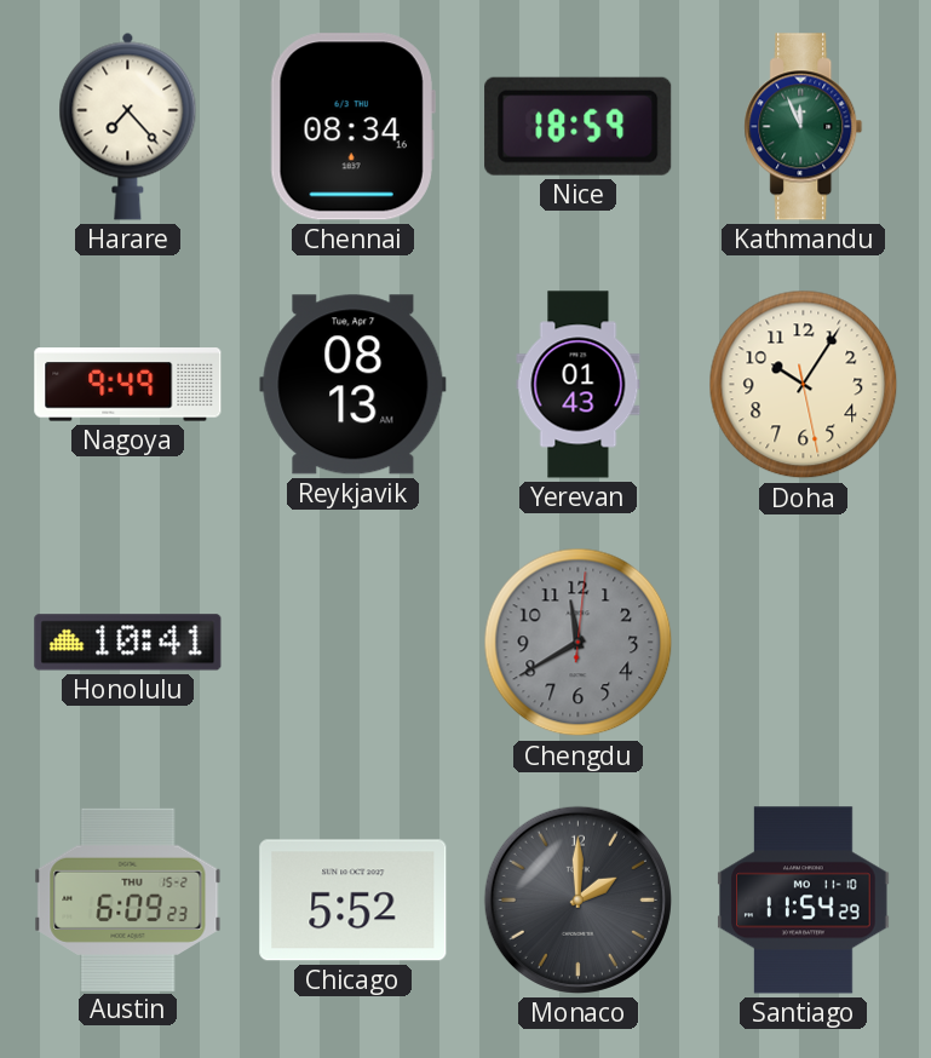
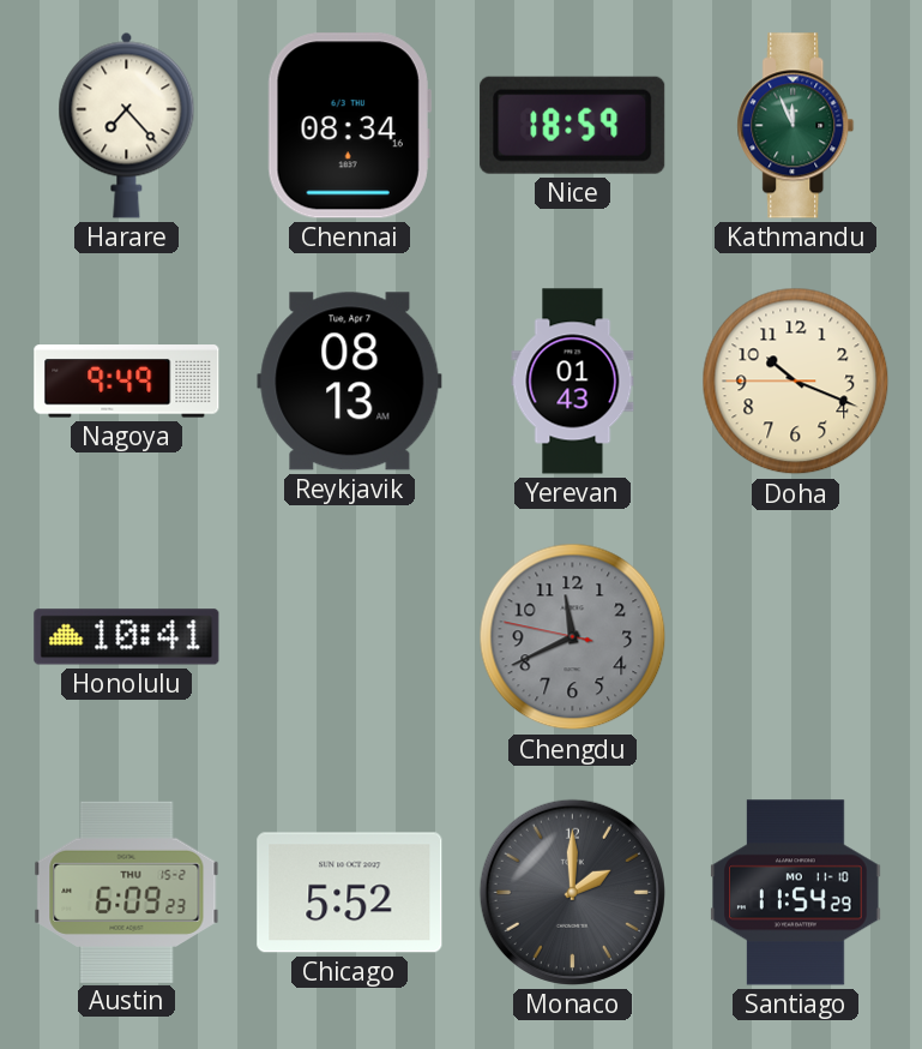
Doha: 10:05 -> 10:18 (796, 382)
Chengdu: 11:40:01 -> 11:40:47 (573, 637)
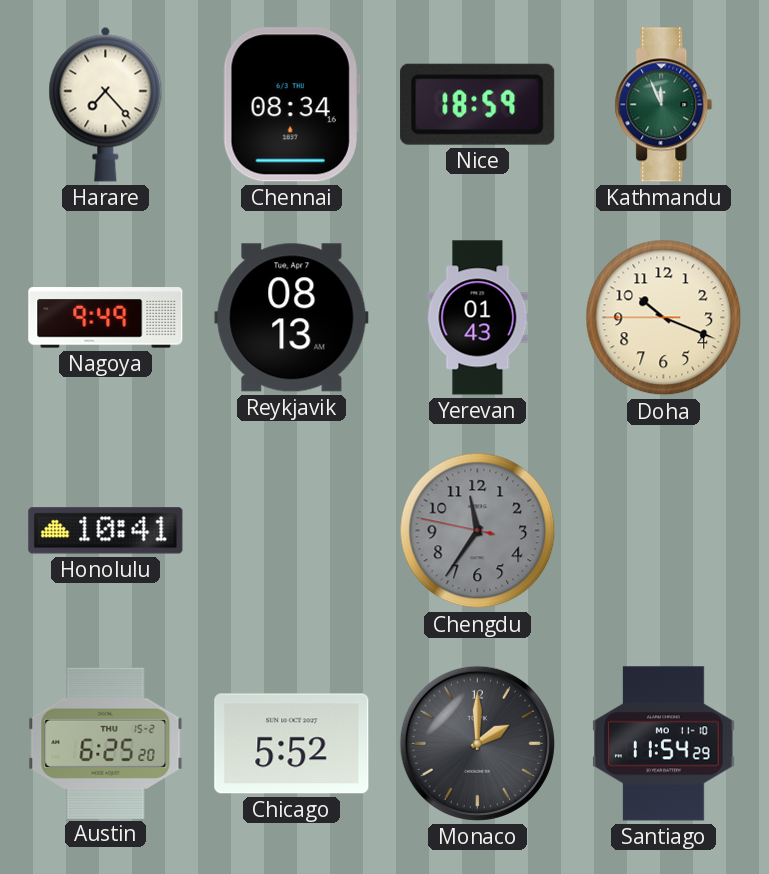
Chengdu: 11:40 -> 11:35 (478, 531)
Austin: 6:09 -> 6:25 (106, 743)
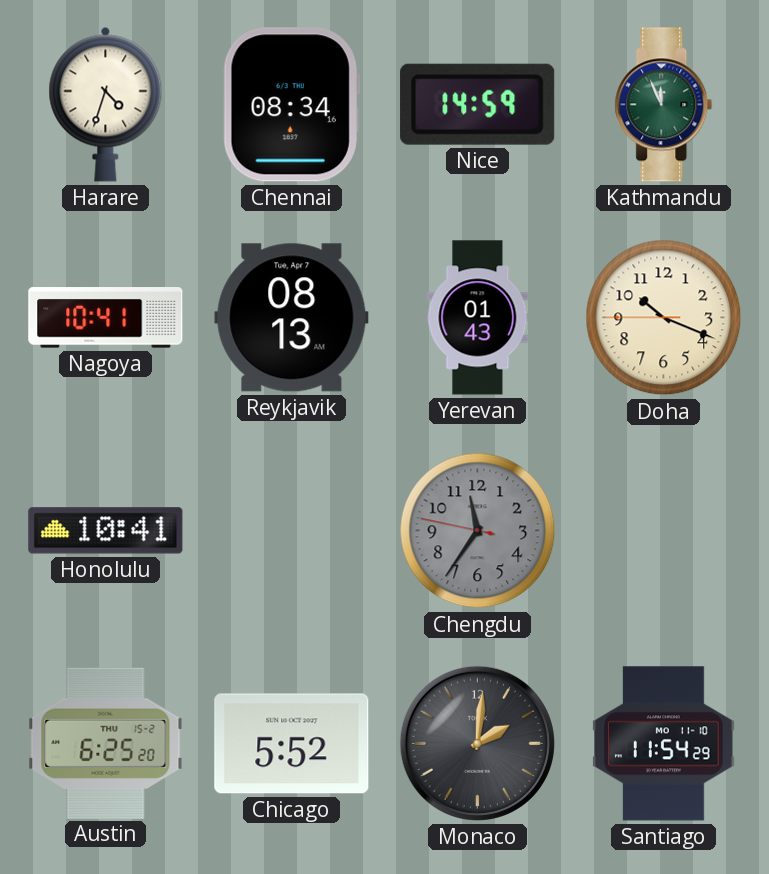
Harare: 7:23 -> 4:33 (106, 104)
Nice: 18:59 -> 14:59 (478, 104)
Nagoya: 9:49 -> 10:41 (106, 318)
Monaco: 2:00 -> 2:01 (477, 743)
